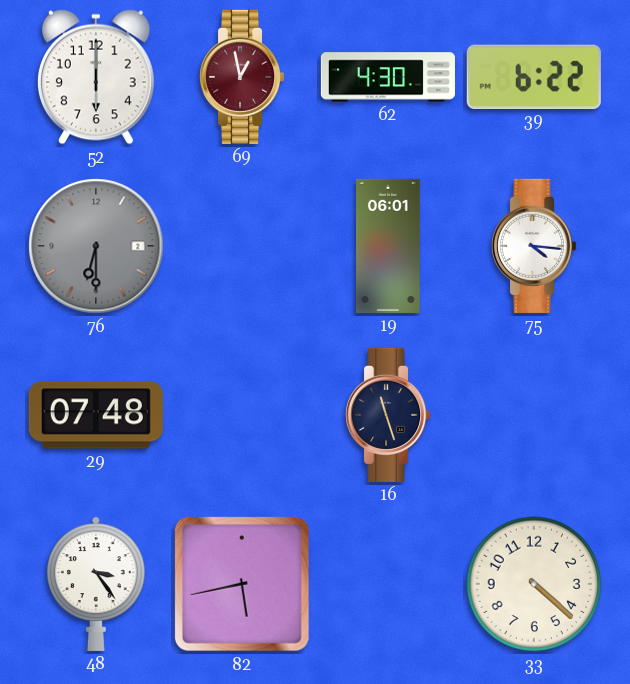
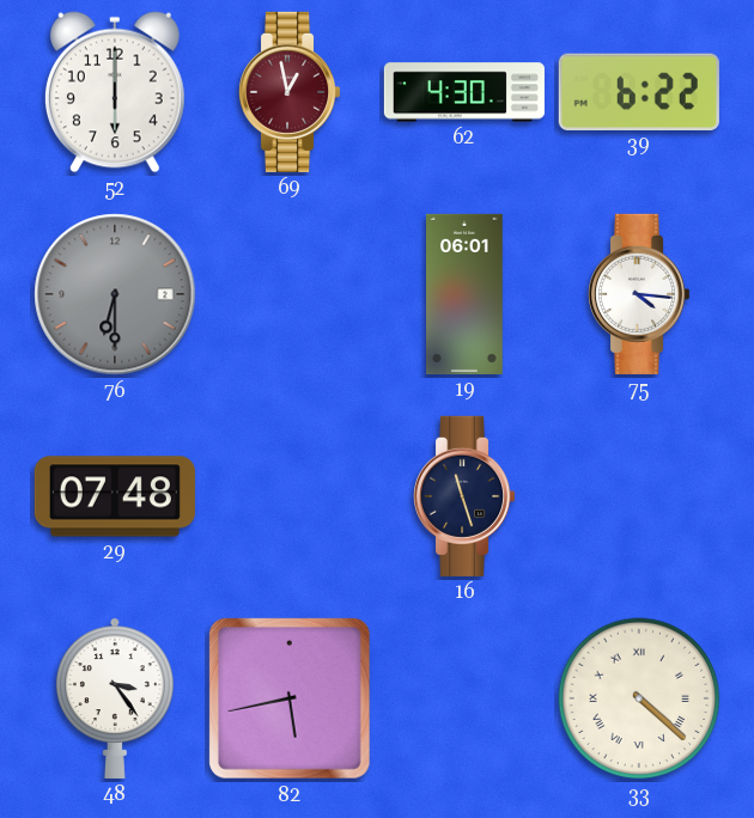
33 numerals: Arabic -> Roman (639, 698)
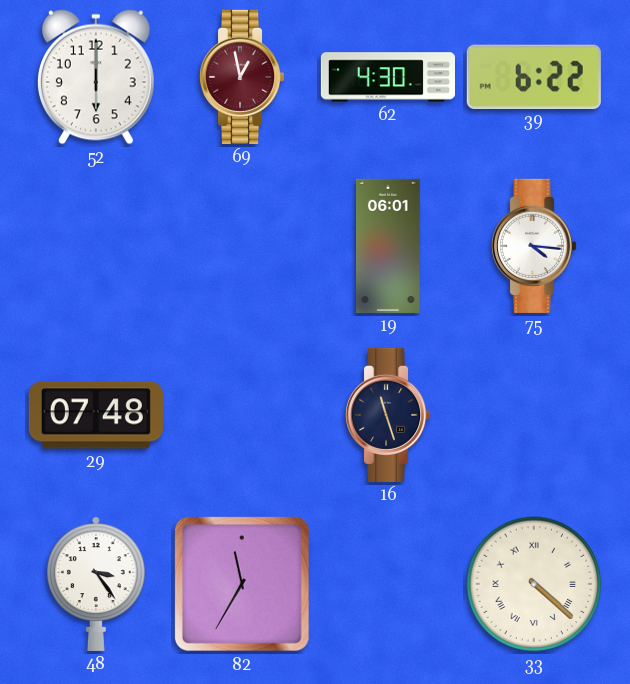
76: 6:30 -> none (115, 294)
82: 5:43 -> 11:35 (242, 584)
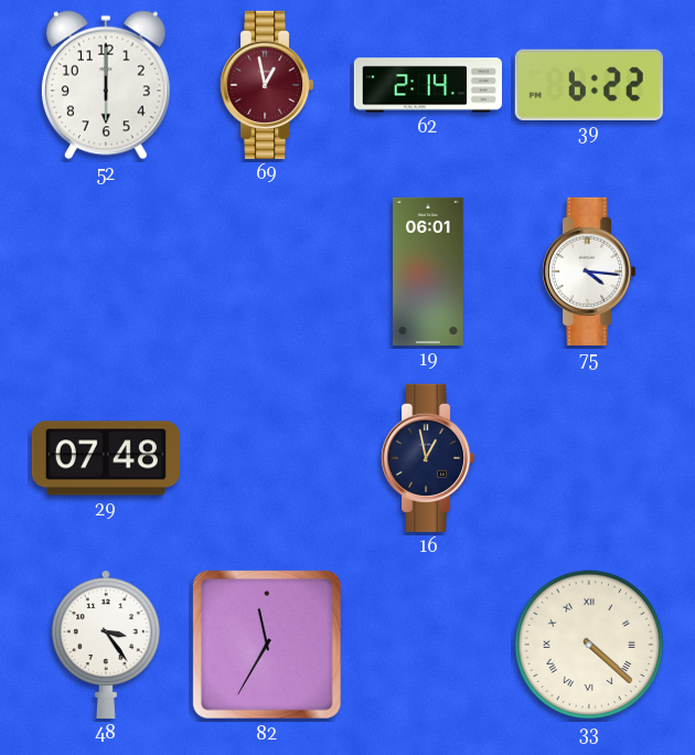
62: 4:30 -> 2:14 (428, 85)
16: 11:27 -> 12:58 (429, 458)
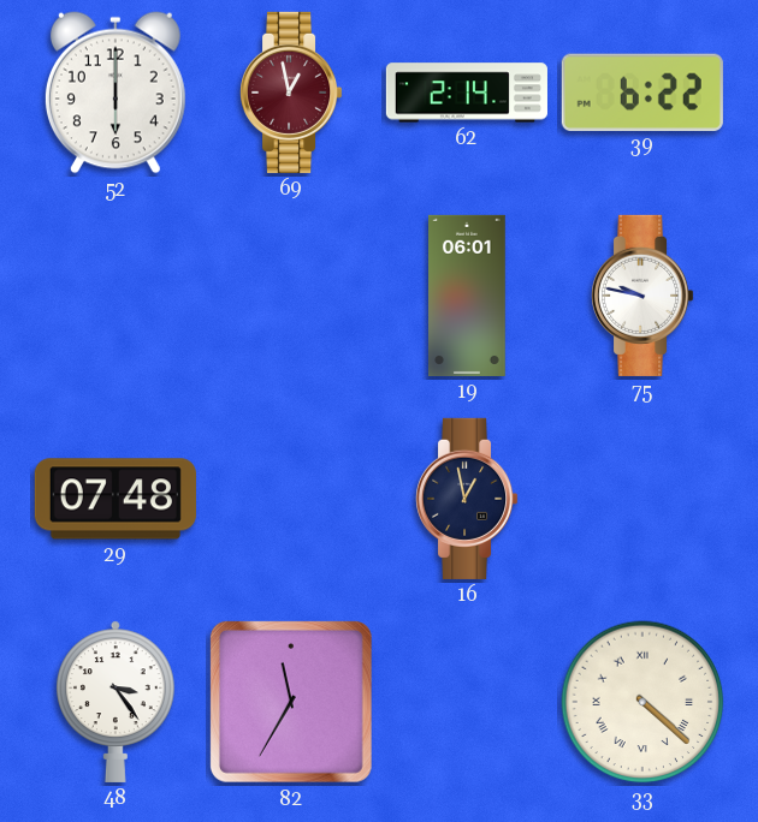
75: 4:16 -> 9:47 (644, 296)
